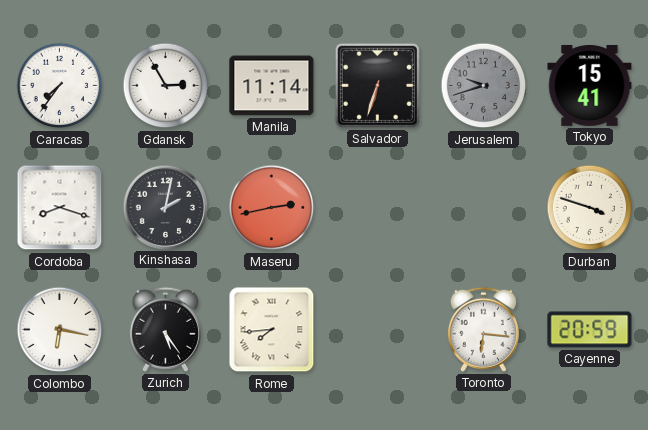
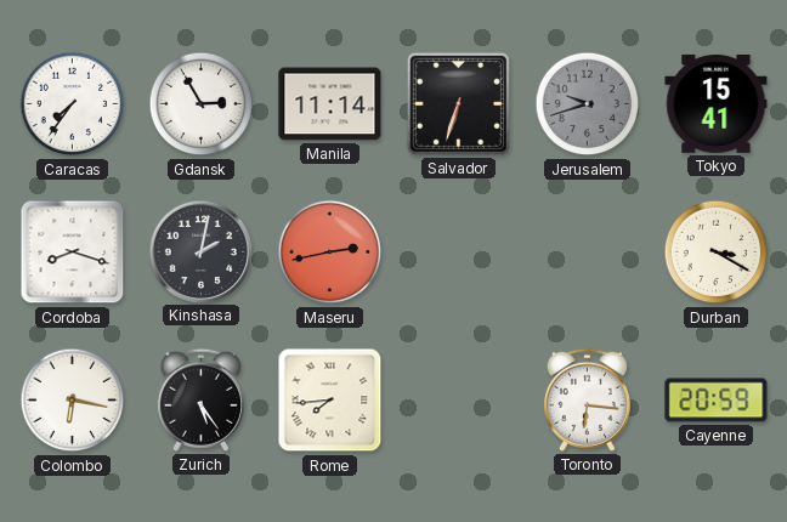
Durban: 3:48 -> 3:20 (717, 253)
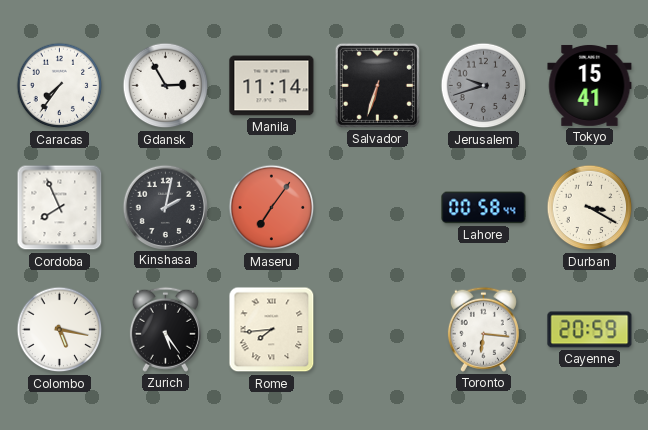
Cordoba: 8:18 -> 7:56 (60, 208)
Maseru: 2:43 -> 7:06 (272, 208)
Lahore: none -> 00:58 (484, 208)
Colombo: 6:17 -> 5:17 (60, 330)
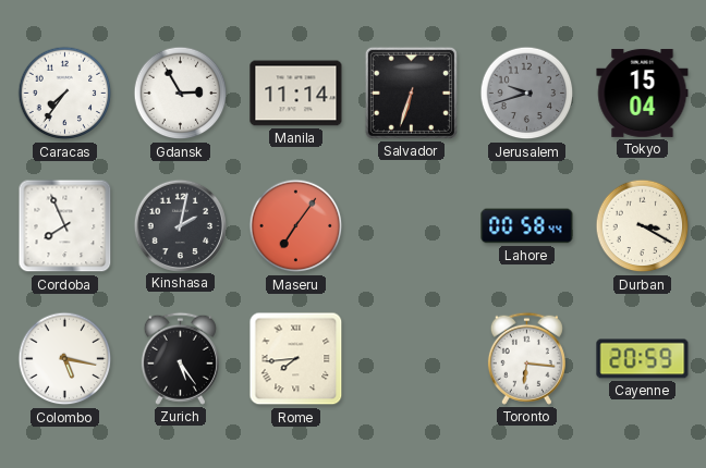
Tokyo: 15:41 -> 15:04 (643, 93)
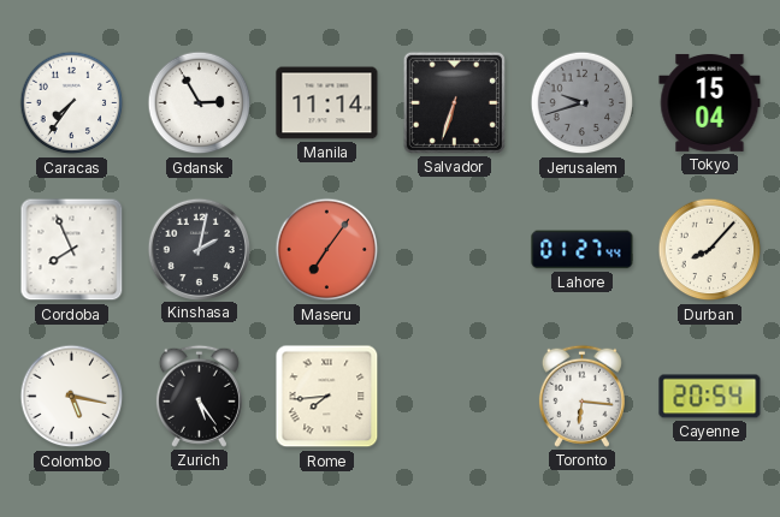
Lahore: 00:58 -> 01:27 (583, 250)
Durban: 3:20 -> 8:07 (710, 250)
Cayenne: 20:59 -> 20:54 (710, 397)
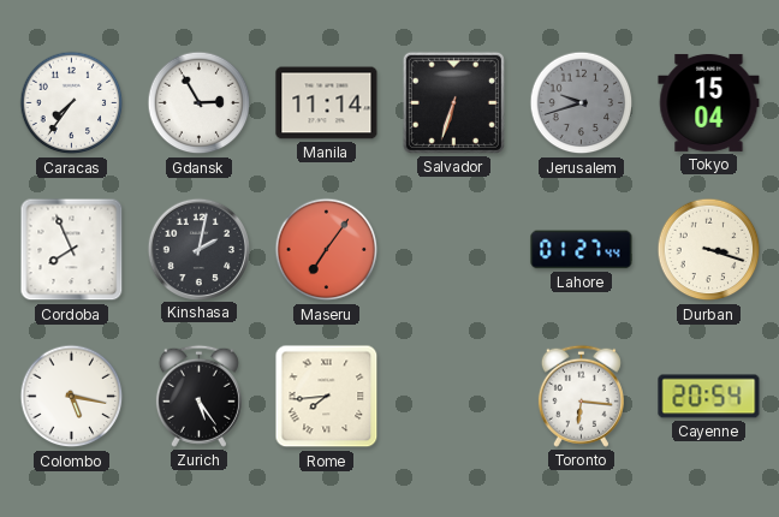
Durban: 8:07 -> 3:18 (709, 250)
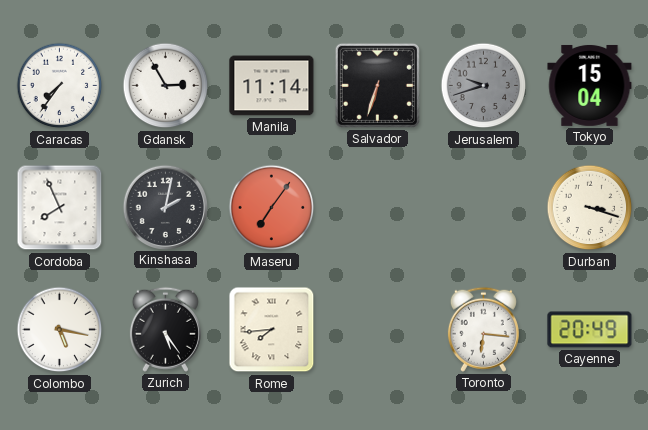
Lahore: 01:27 -> none (582, 250)
Cayenne: 20:54 -> 20:49 (590, 330)
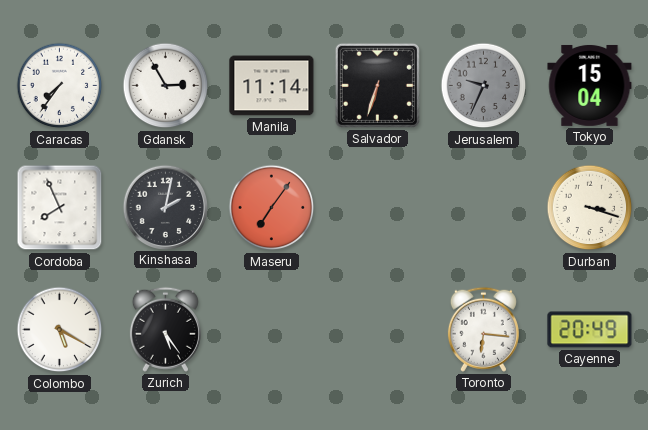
Jerusalem: 9:42 -> 9:34 (484, 86)
Colombo: 5:17 -> 5:20 (60, 330)
Rome: 7:44 -> none (272, 330)
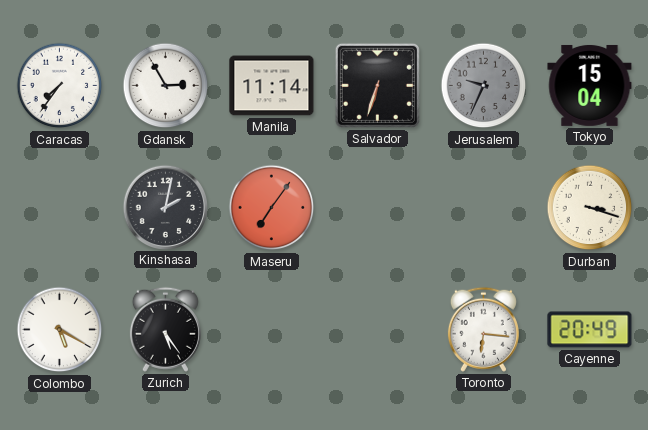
Cordoba: 7:56 -> none (60, 208)
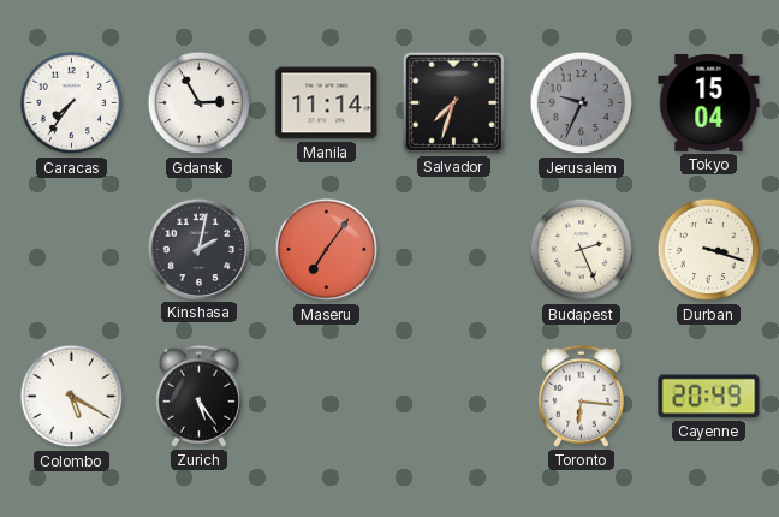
Salvador: 6:33 -> 7:33 (453, 102)
Budapest: none -> 2:26 (582, 250)
